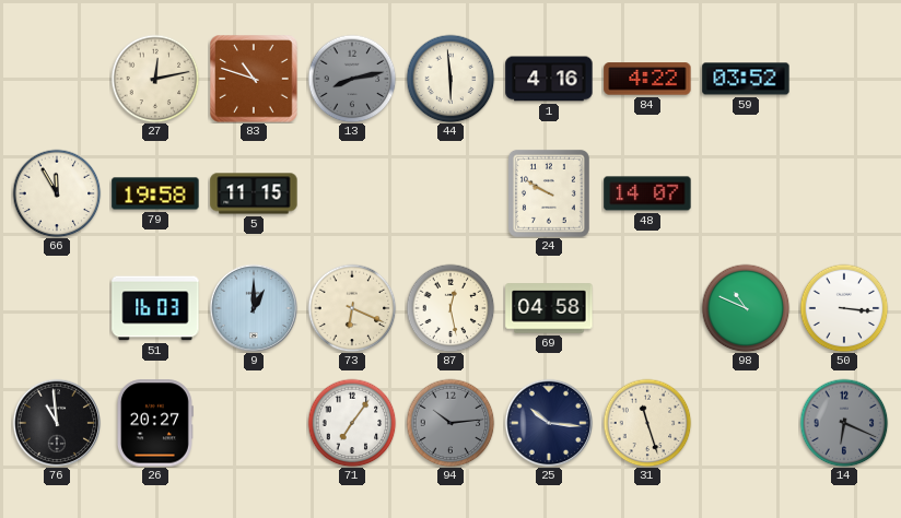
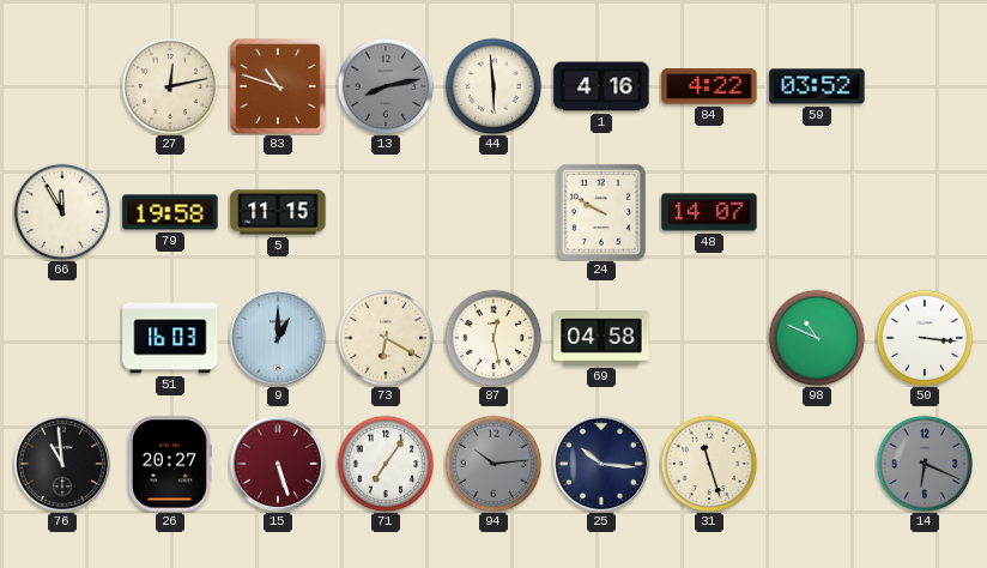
73: 6:19 -> 6:20 (386, 338)
15: none -> 5:27 (278, 464)
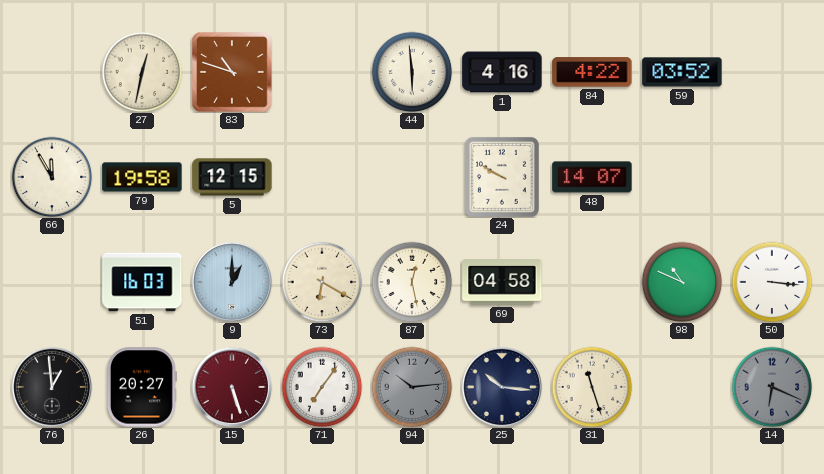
27: 12:13 -> 12:32 (142, 72)
13: 8:13 -> none (386, 86)
5: 11:15 -> 12:15 (232, 177)
76: 10:59 -> 12:59 (52, 387)
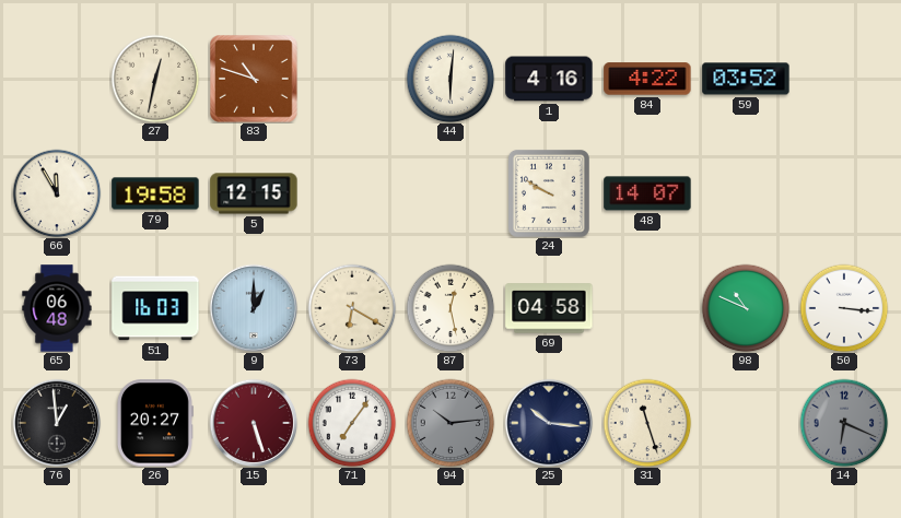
44: 5:59 -> 6:01 (450, 79)
65: none -> 06:48 (57, 308)
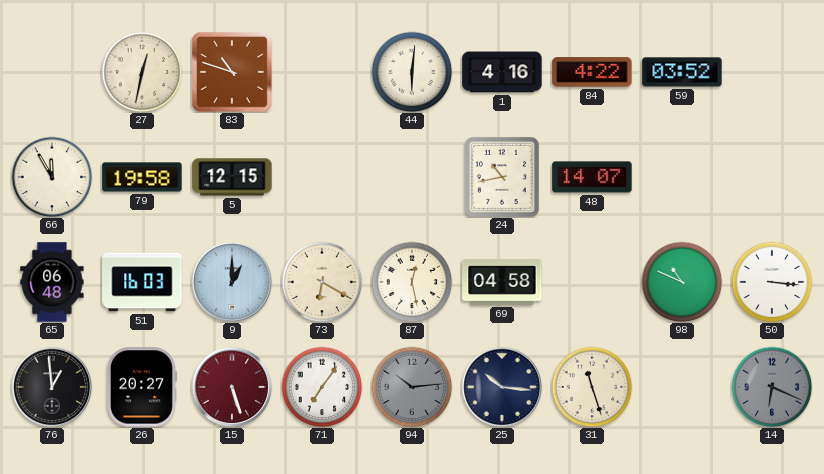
24: 9:50 -> 10:43 (502, 177)
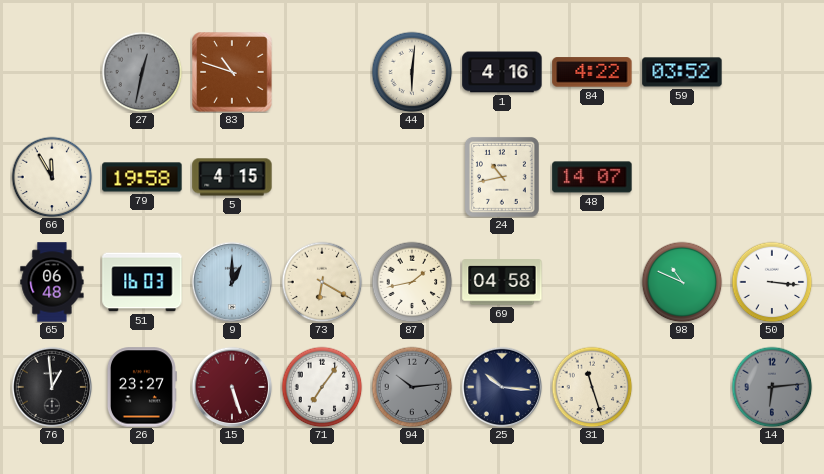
27 dial: cream -> grey (142, 72)
5: 12:15 -> 4:15 (232, 177)
87: 12:28 -> 1:43 (412, 282)
26: 20:27 -> 23:27 (141, 387)
14: 6:19 -> 6:14 (772, 387)
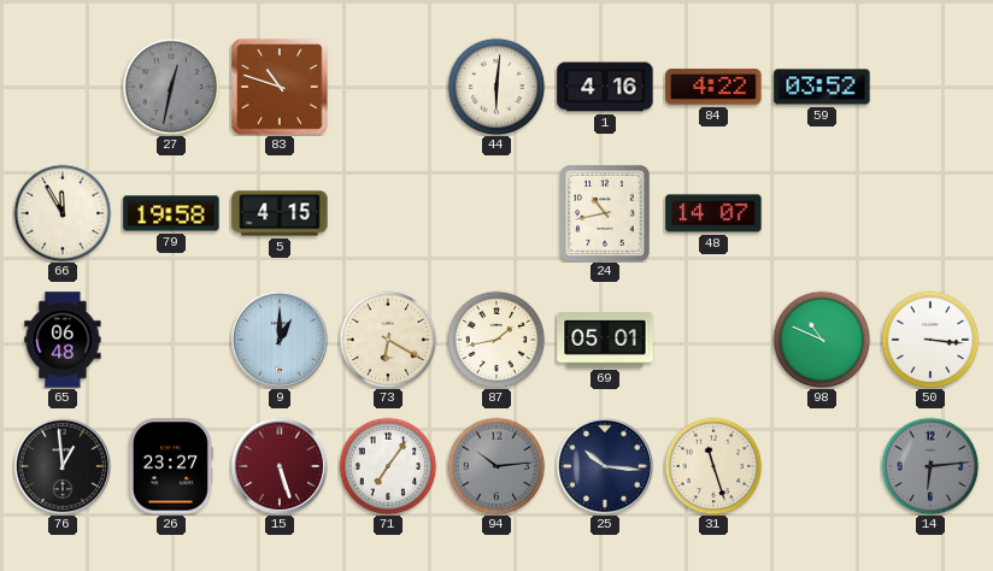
51: 16:03 -> none (142, 282)
69: 04:58 -> 05:01 (605, 340)
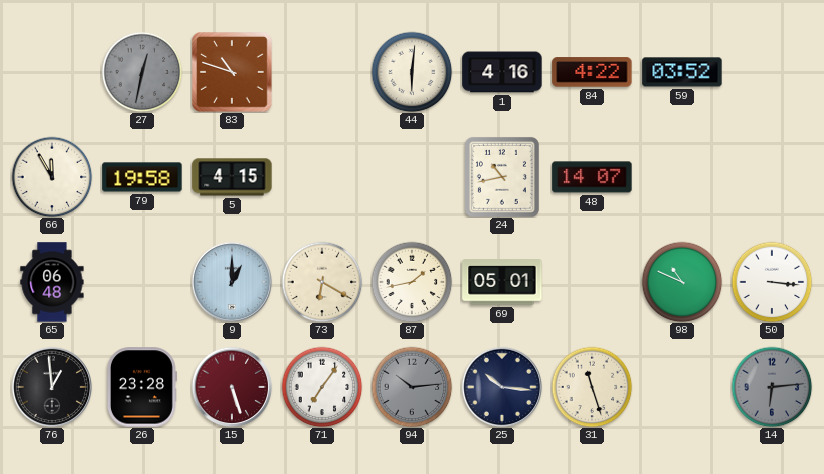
26: 23:27 -> 23:28 (141, 387)
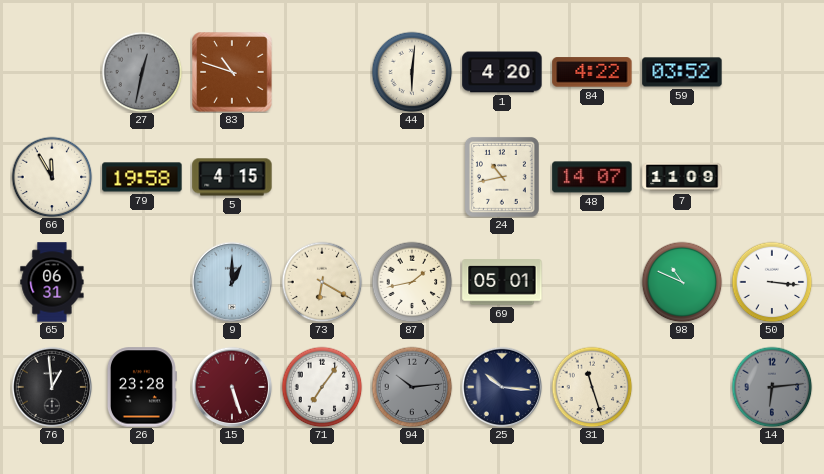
1: 4:16 -> 4:20 (502, 72)
7: none -> 11:09 (682, 177)
65: 06:48 -> 06:31 (52, 282)
